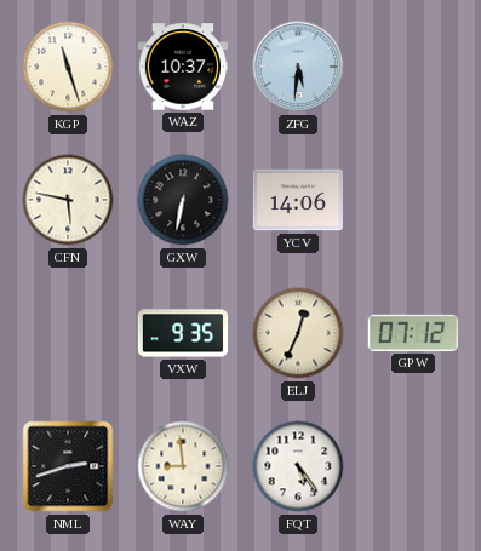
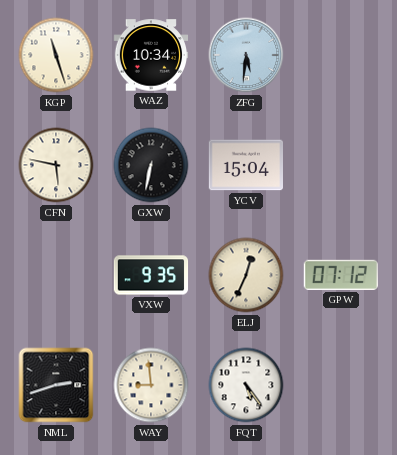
WAZ: 10:37 -> 10:34 (151, 55)
YCV: 14:06 -> 15:04 (246, 165)
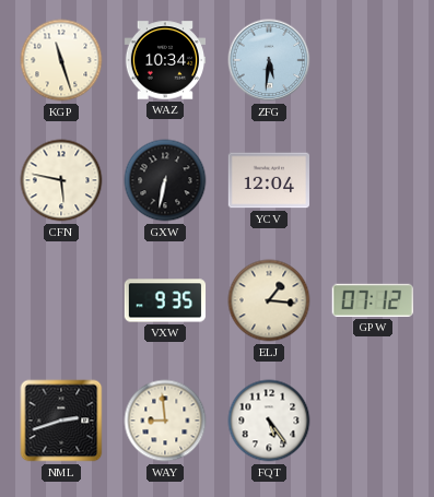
YCV: 15:04 -> 12:04 (269, 180)
ELJ: 12:34 -> 1:16 (269, 300)
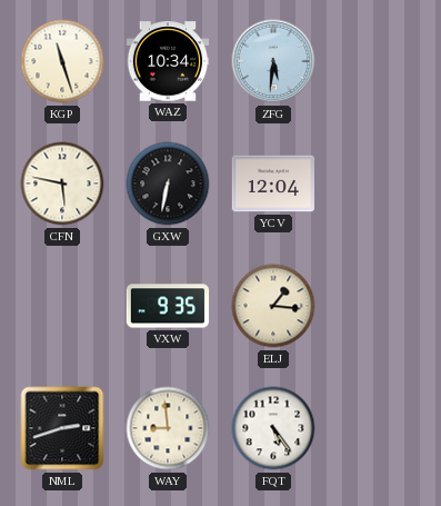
GPW: 07:12 -> none (372, 300)
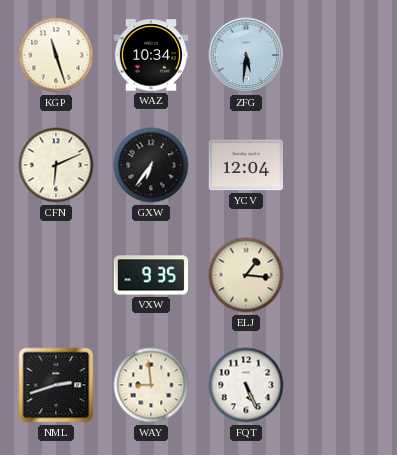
CFN: 5:47 -> 6:11 (56, 165)
GXW: 6:32 -> 6:36 (151, 165)
FQT: 5:24 -> 5:26 (246, 385)
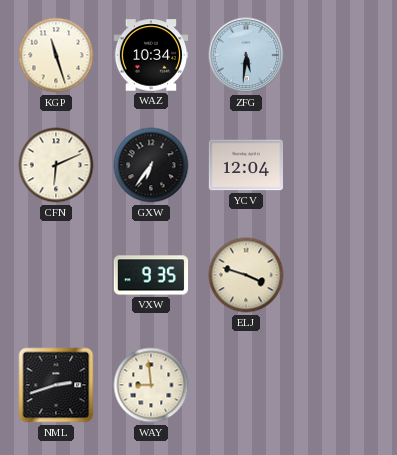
ELJ: 1:16 -> 3:48 (246, 275)
FQT: 5:26 -> none (246, 385)
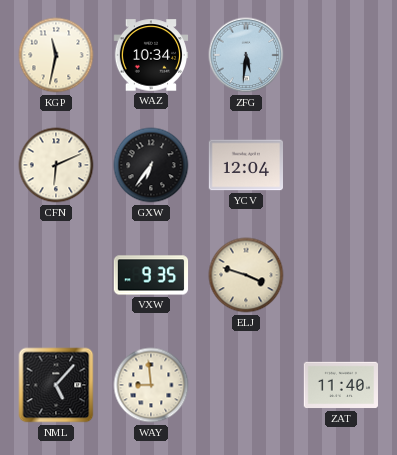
KGP: 11:27 -> 11:32 (56, 55)
NML: 2:42 -> 5:07 (56, 385)
ZAT: none -> 11:40 (340, 385)
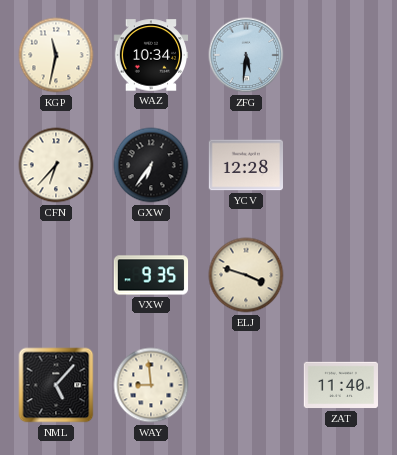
CFN: 6:11 -> 6:37 (56, 165)
YCV: 12:04 -> 12:28 (246, 165)
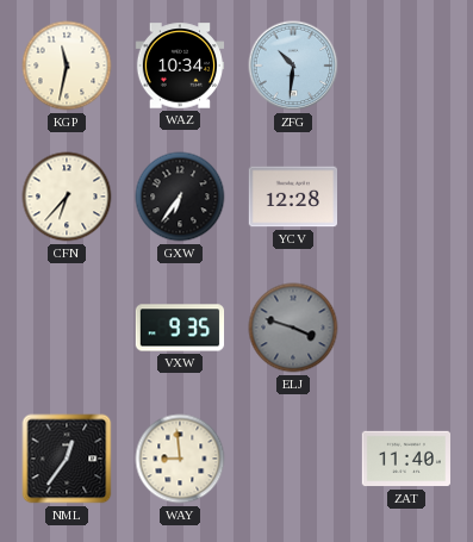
ZFG: 5:31 -> 10:31 (293, 66)
ELJ dial: cream -> grey (293, 328)
NML: 5:07 -> 12:36 (67, 459)
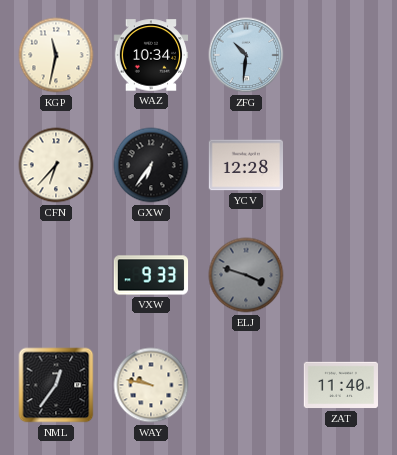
VXW: 9:35 -> 9:33 (151, 275)
WAY: 8:59 -> 9:47 (151, 385)
